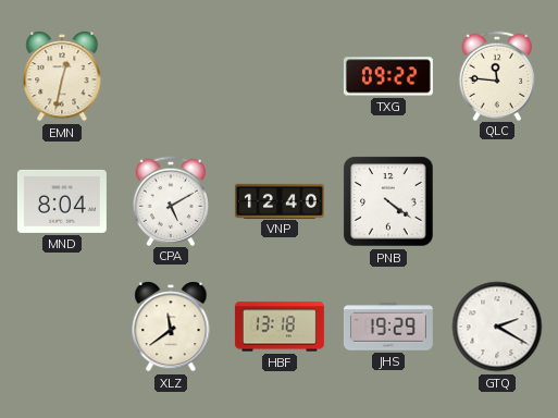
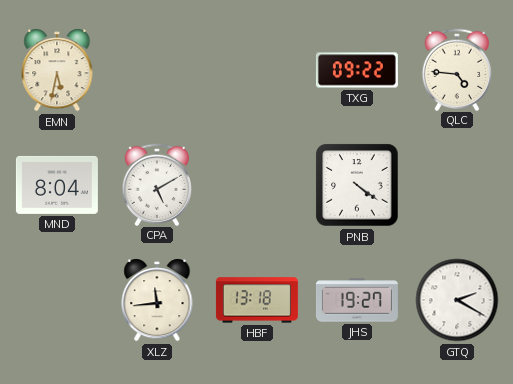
EMN: 12:32 -> 5:32 (57, 70)
QLC: 11:46 -> 4:46 (457, 69)
VNP: 12:40 -> none (280, 200)
XLZ: 11:39 -> 11:44 (157, 300)
JHS: 19:29 -> 19:27 (357, 300)
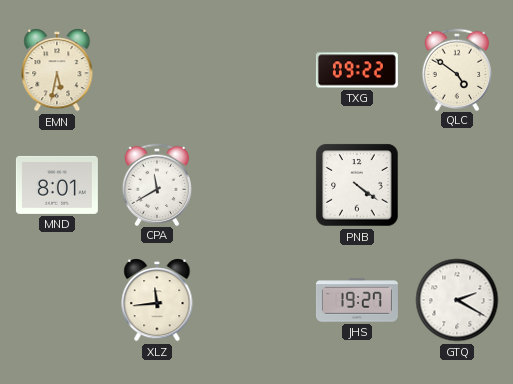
QLC: 4:46 -> 4:51 (457, 69)
MND: 8:04 -> 8:01 (57, 185)
CPA: 5:10 -> 11:40 (157, 184)
HBF: 13:18 -> none (257, 300)
